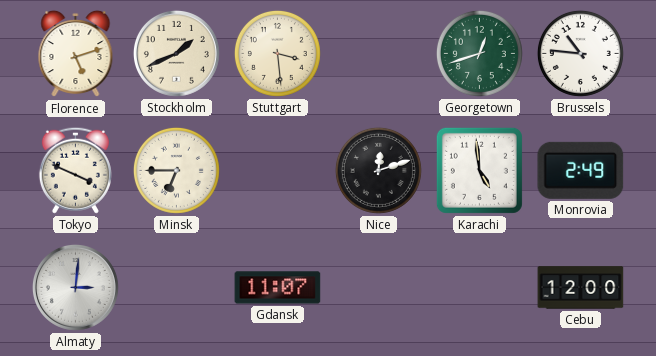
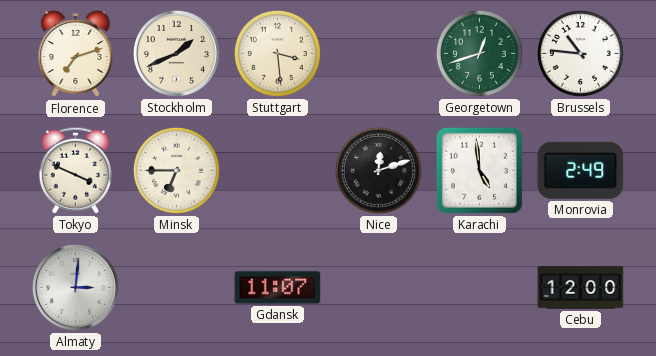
Florence: 5:12 -> 7:12 (76, 54)
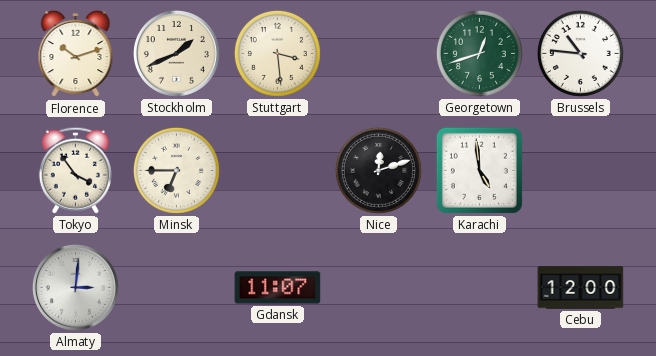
Florence: 7:12 -> 10:12 (76, 54)
Tokyo: 3:49 -> 3:54 (75, 170)
Monrovia: 2:49 -> none (581, 170)
